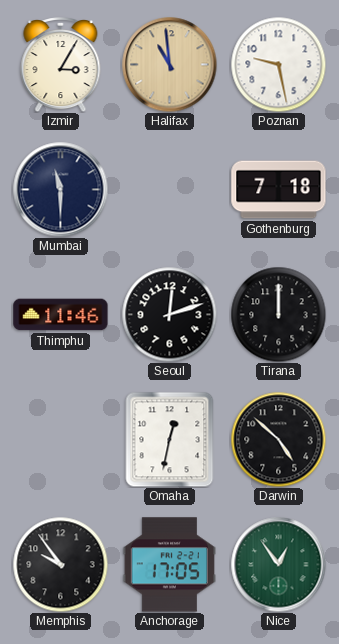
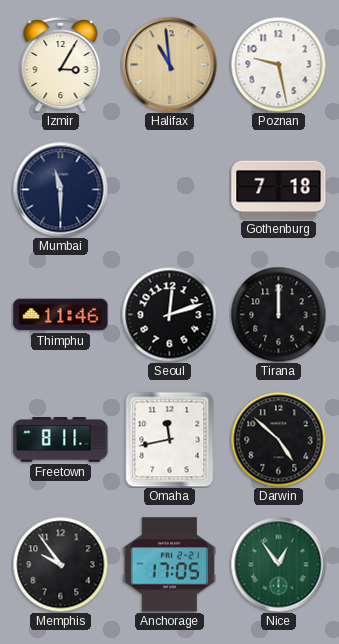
Freetown: none -> 8:11 (61, 440)
Omaha: 12:32 -> 11:43 (170, 439)
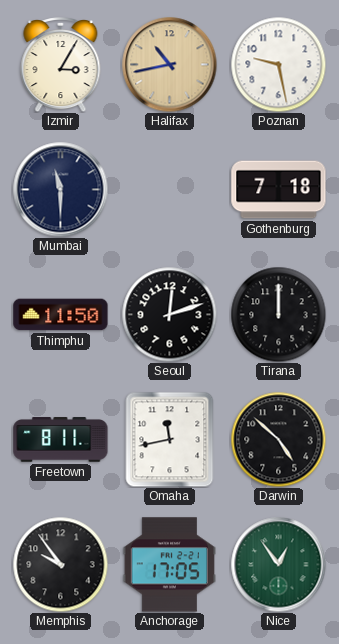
Halifax: 10:59 -> 10:43 (169, 64)
Thimphu: 11:46 -> 11:50 (61, 315)
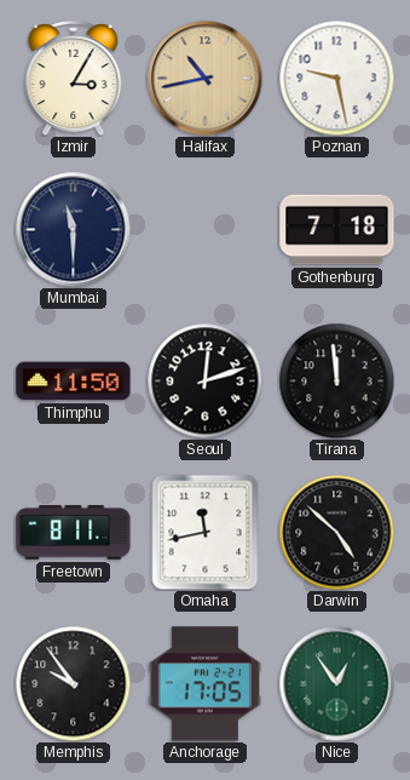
Tirana: 12:00 -> 11:59 (336, 380)
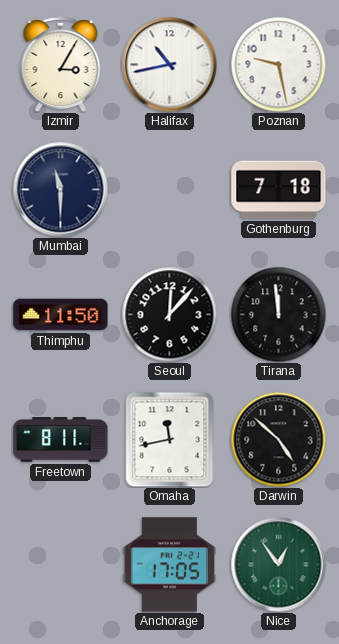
Halifax dial: champagne -> white (169, 64)
Seoul: 12:12 -> 12:07 (169, 314)
Memphis: 9:54 -> none (73, 683)
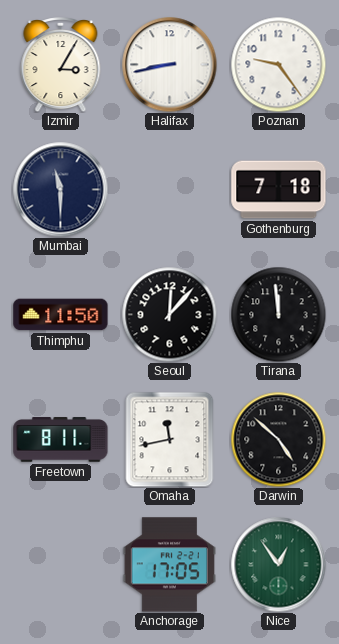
Halifax: 10:43 -> 8:43 (169, 64)
Poznan: 9:28 -> 9:24 (278, 64)
